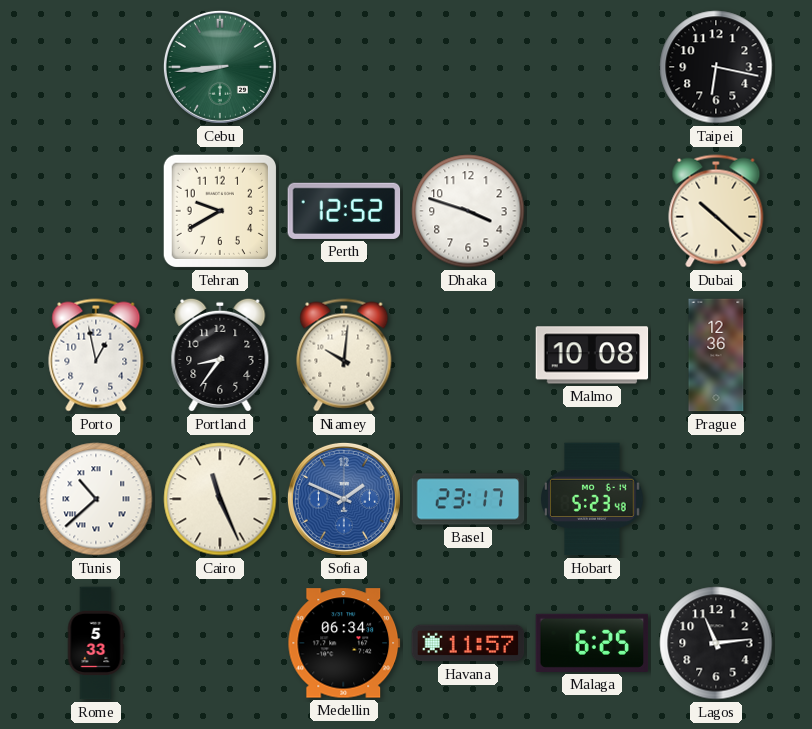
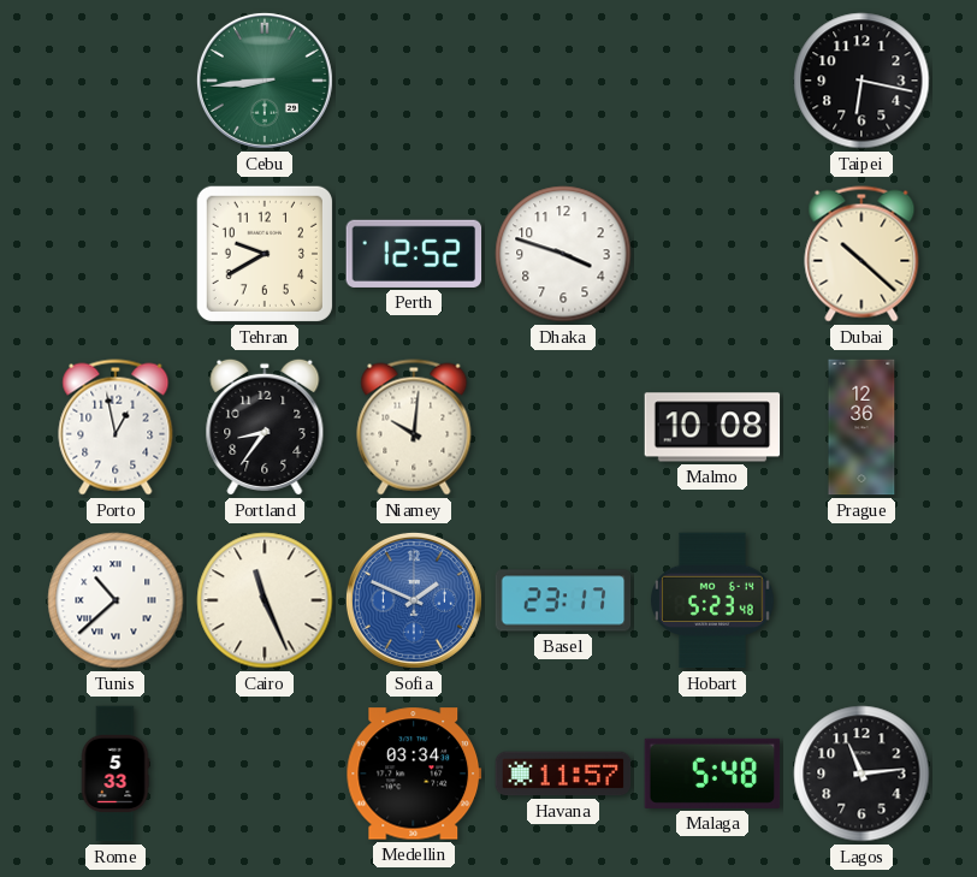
Medellin: 06:34 -> 03:34 (414, 774)
Malaga: 6:25 -> 5:48 (712, 774)
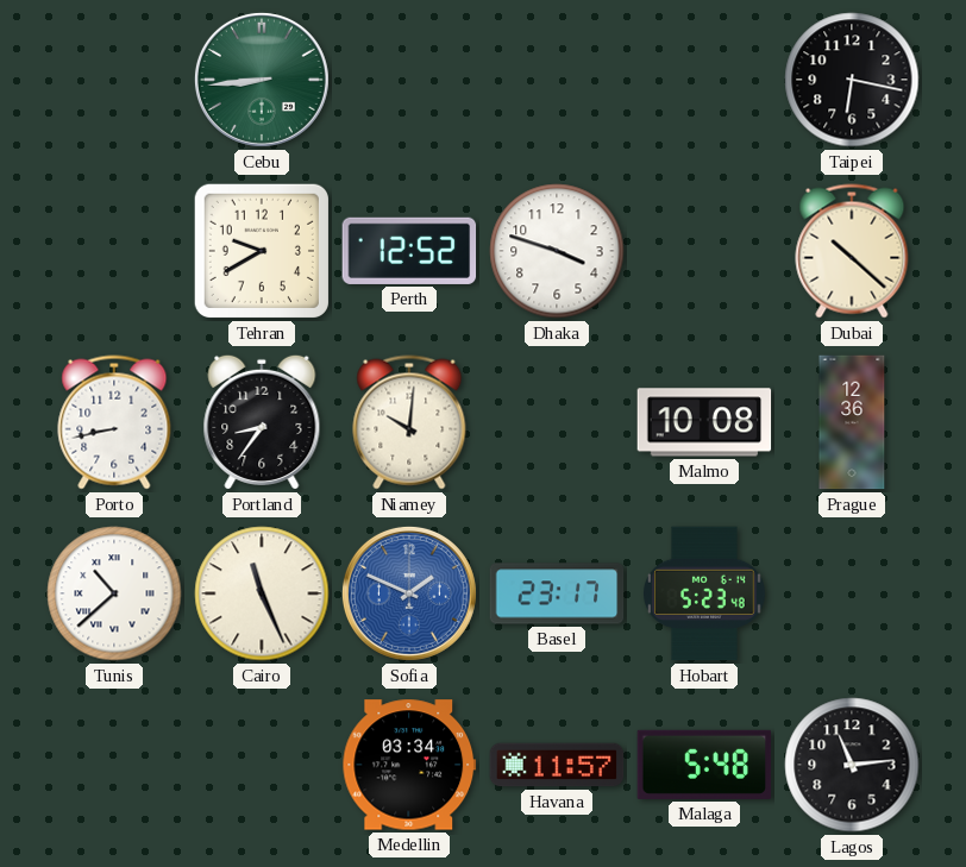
Porto: 12:58 -> 8:43 (114, 422)
Rome: 5:33 -> none (116, 774)
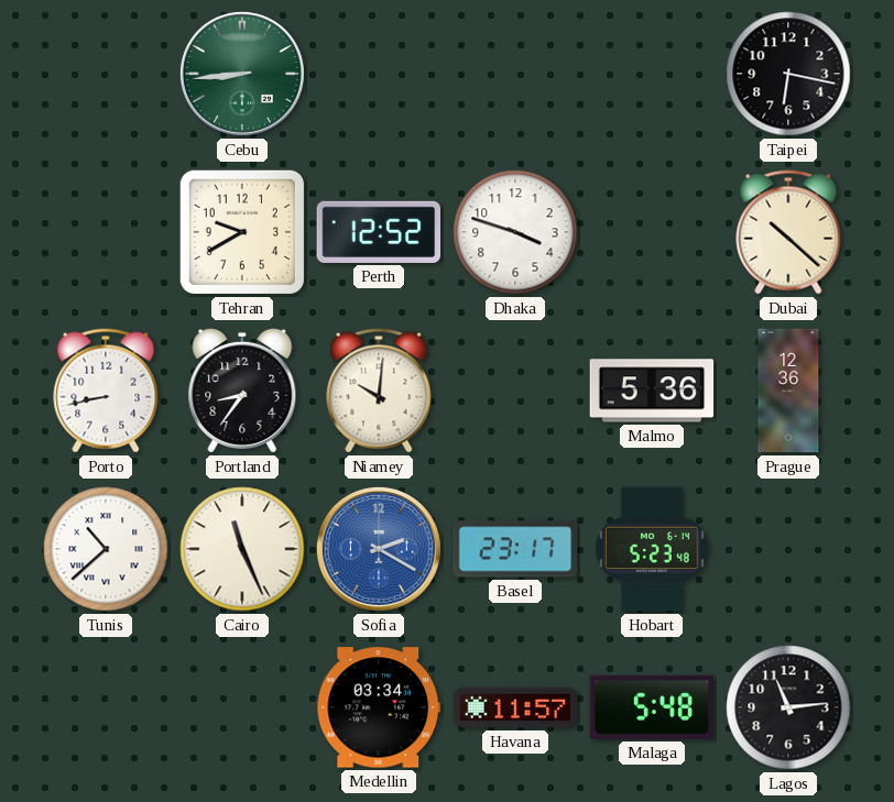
Malmo: 10:08 -> 5:36 (652, 391)
Sofia: 1:49 -> 2:20 (379, 549)
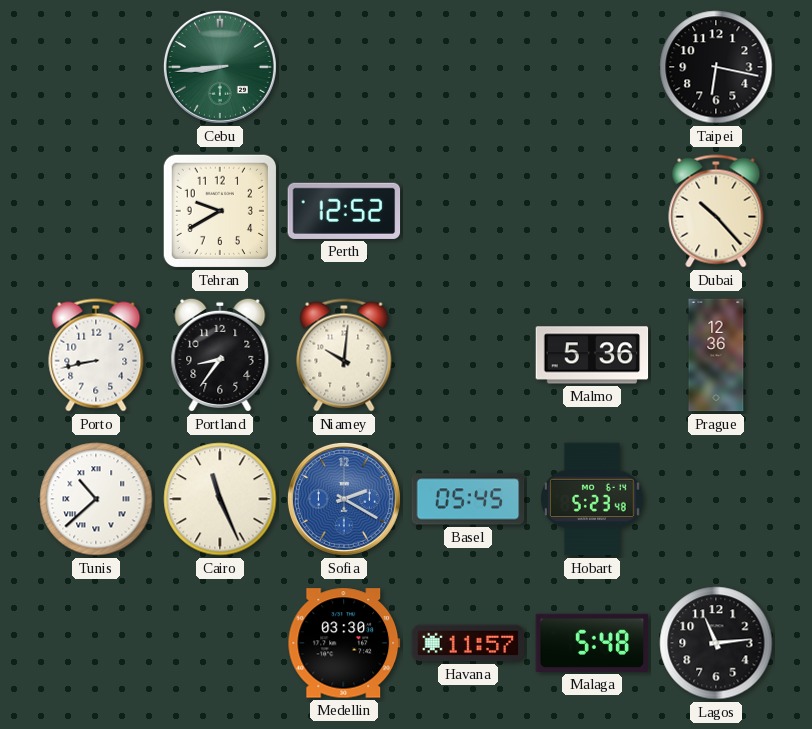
Dhaka: 3:48 -> none (515, 232)
Dubai: 10:22 -> 10:23 (716, 211)
Basel: 23:17 -> 05:45 (468, 499)
Medellin: 03:34 -> 03:30 (344, 643)
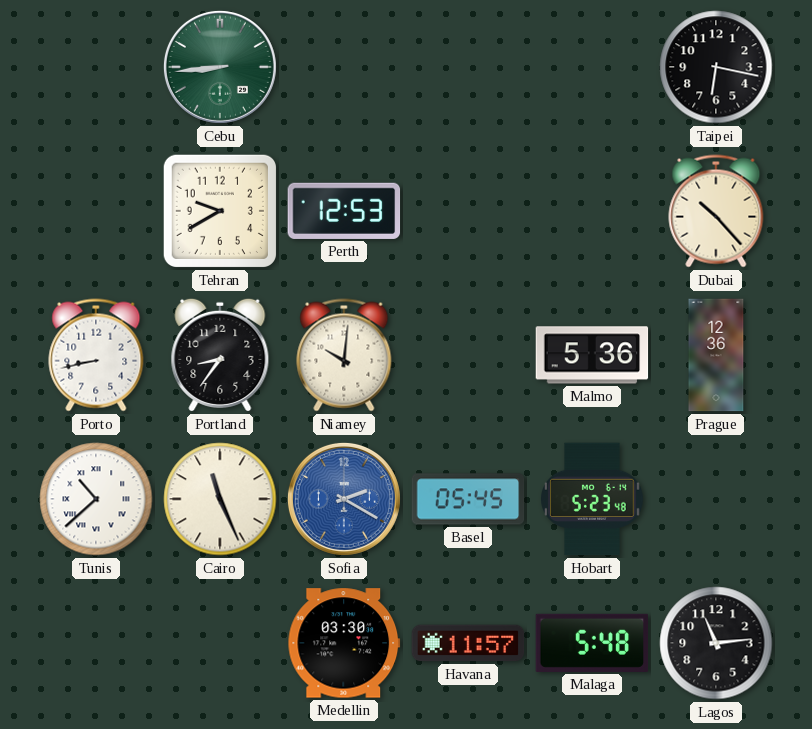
Perth: 12:52 -> 12:53 (344, 211)
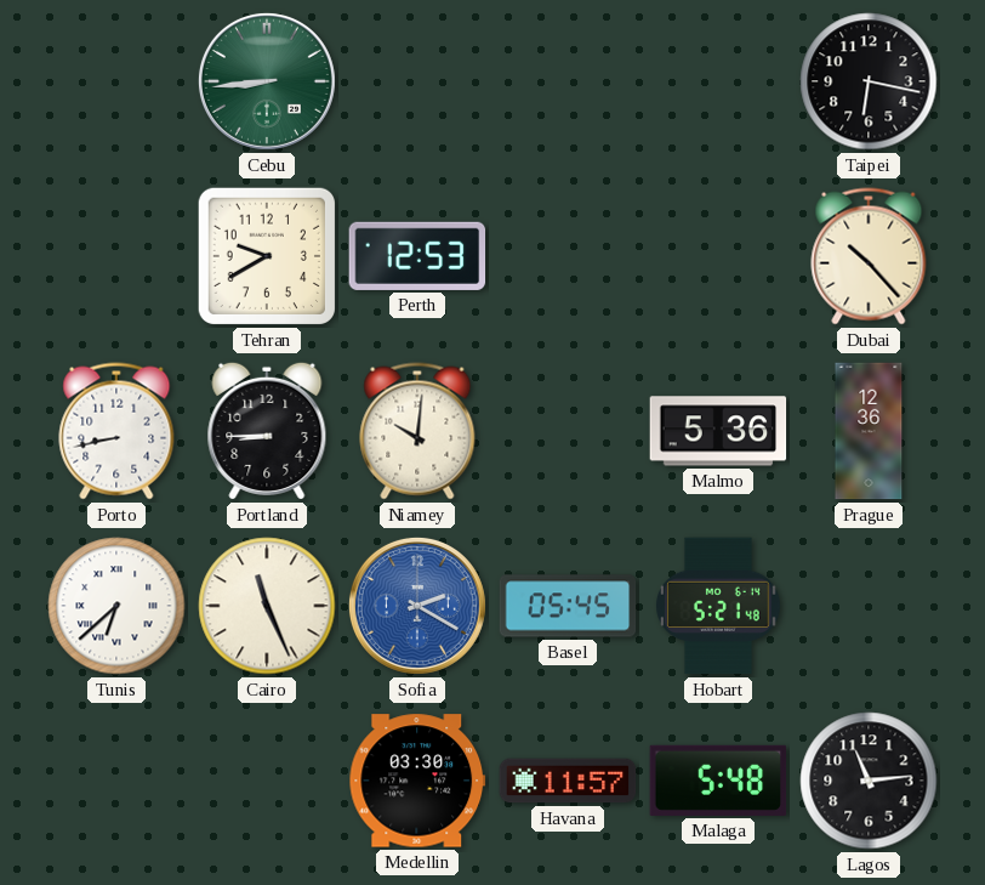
Portland: 8:36 -> 8:45 (267, 431)
Tunis: 10:38 -> 6:38 (116, 606)
Hobart: 5:23 -> 5:21 (718, 606)
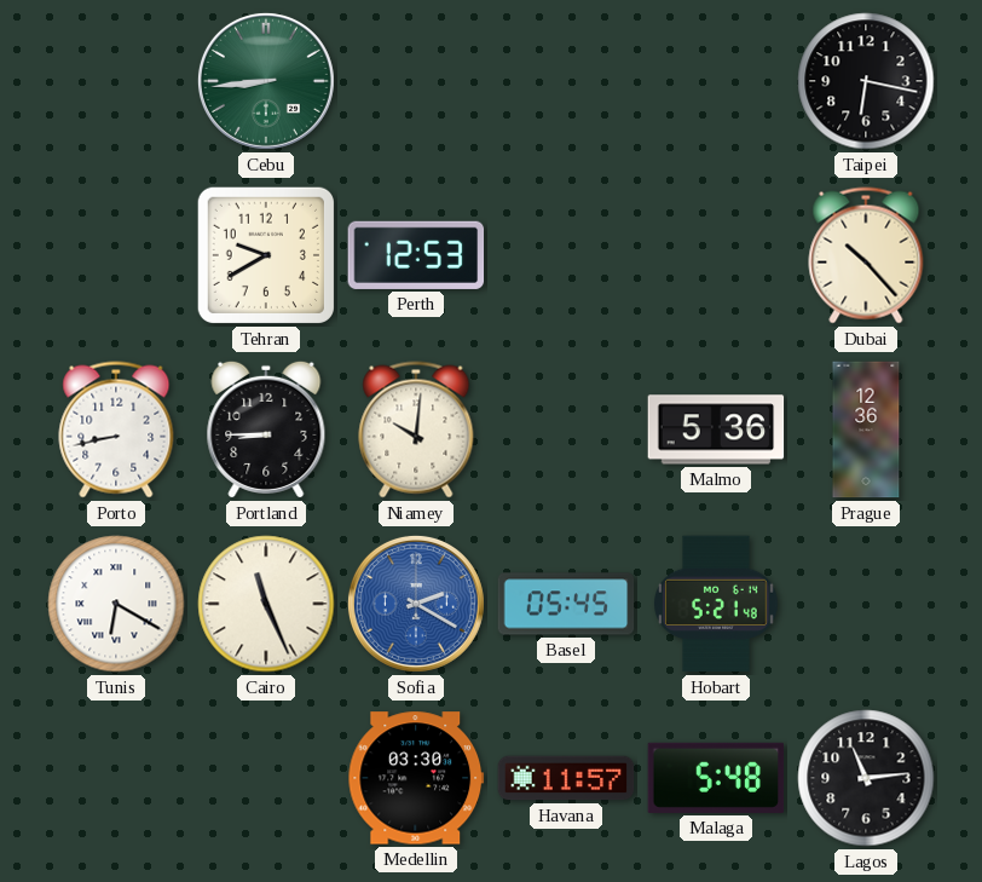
Tunis: 6:38 -> 6:20 (116, 604)
